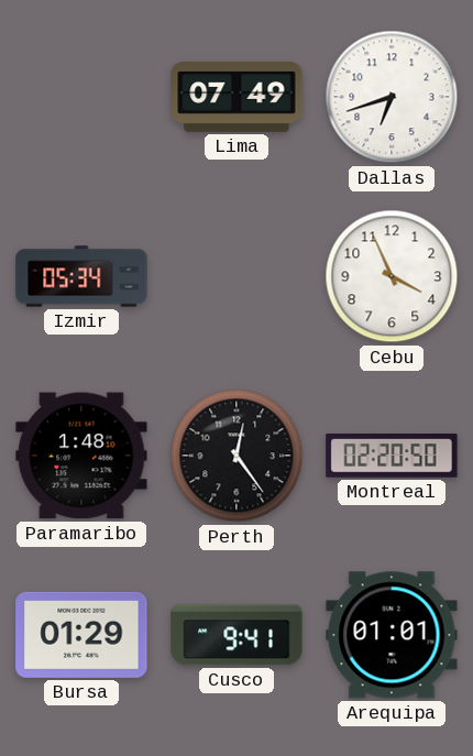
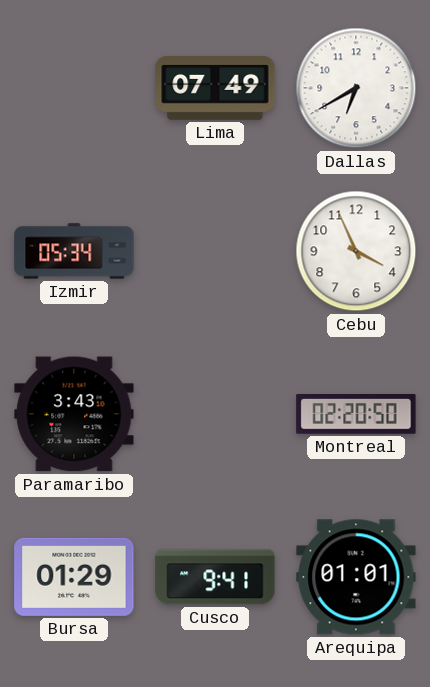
Dallas: 6:42 -> 6:40 (356, 88)
Paramaribo: 1:48 -> 3:43 (74, 414)
Perth: 12:24 -> none (237, 456)
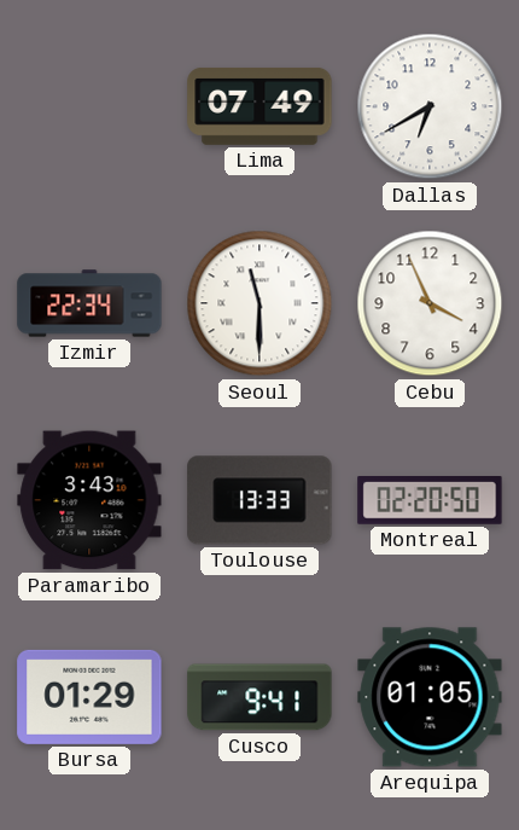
Izmir: 05:34 -> 22:34 (89, 303)
Seoul: none -> 11:30 (259, 303)
Toulouse: none -> 13:33 (259, 500)
Arequipa: 01:01 -> 01:05 (430, 697)
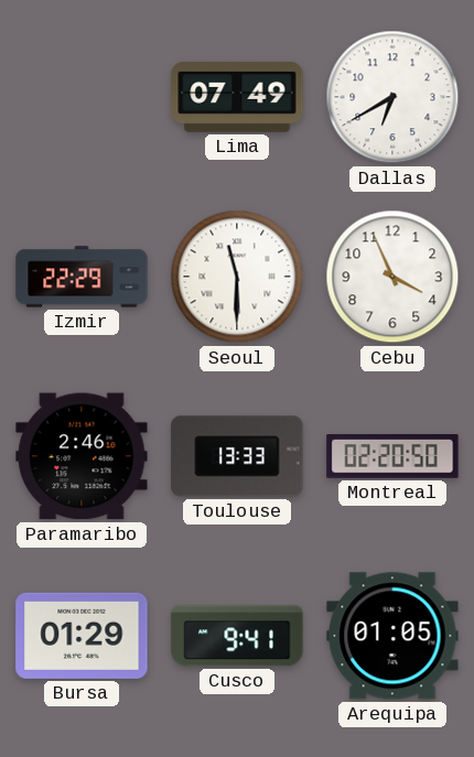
Izmir: 22:34 -> 22:29 (82, 277)
Paramaribo: 3:43 -> 2:46 (82, 456)
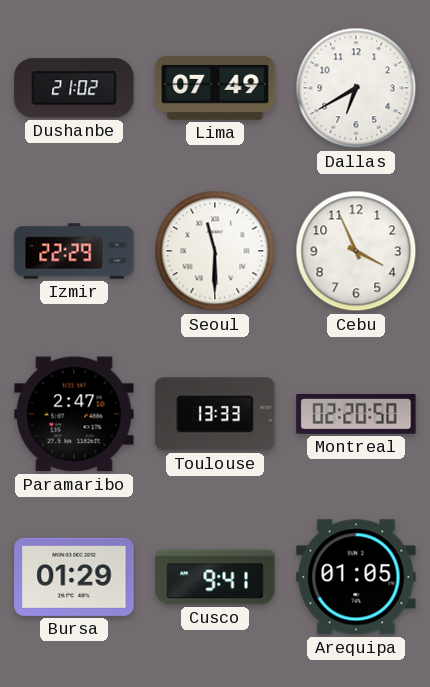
Dushanbe: none -> 21:02 (74, 88)
Paramaribo: 2:46 -> 2:47 (74, 414)
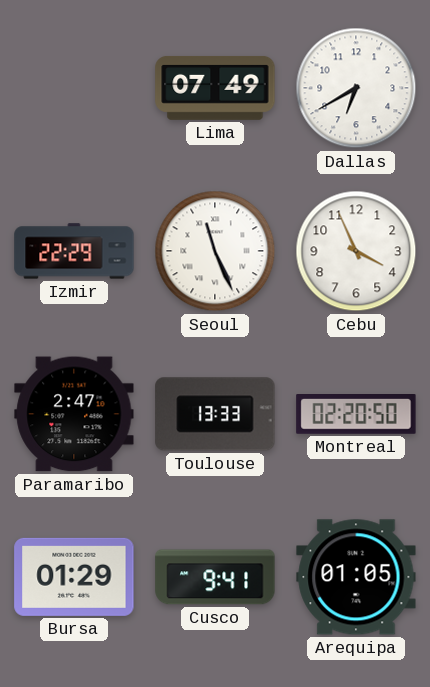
Dushanbe: 21:02 -> none (74, 88)
Seoul: 11:30 -> 11:26 (215, 251)
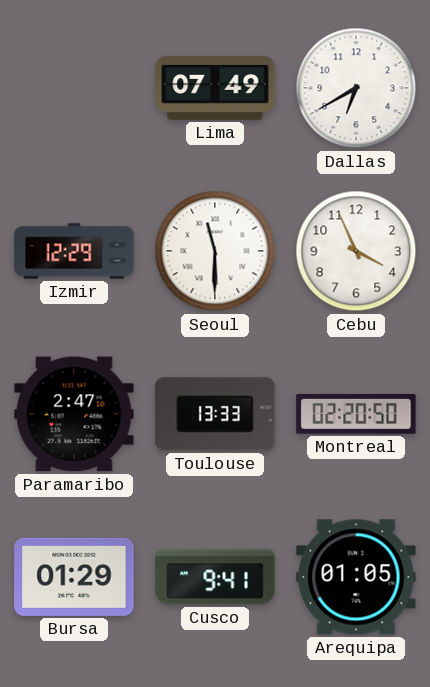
Izmir: 22:29 -> 12:29 (74, 251)
Seoul: 11:26 -> 11:30 (215, 251)
